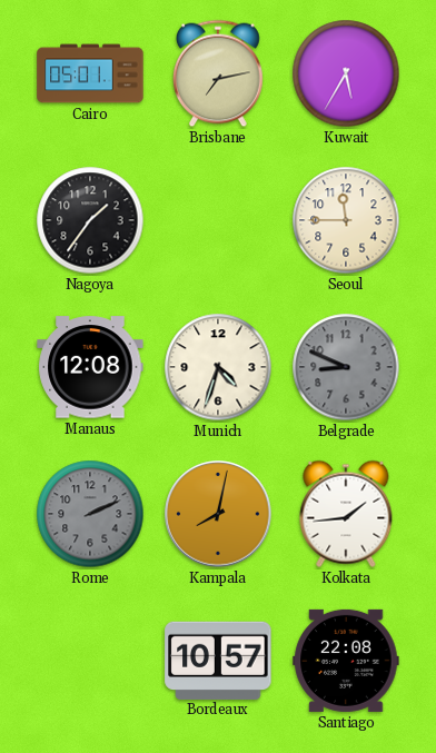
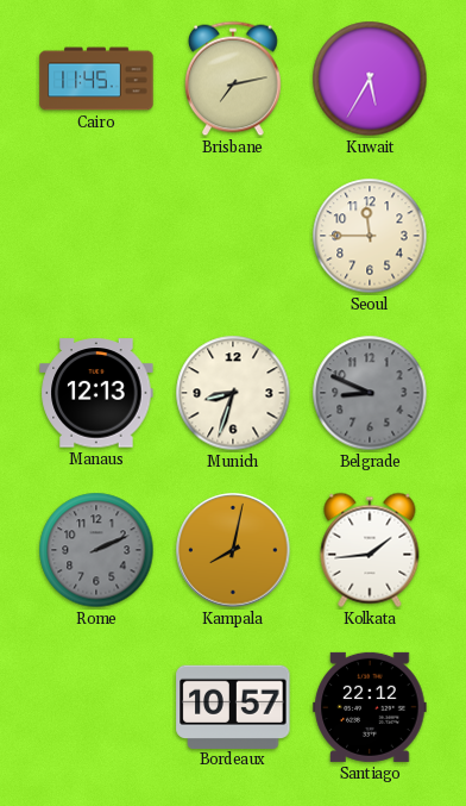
Cairo: 05:01 -> 11:45 (96, 79)
Nagoya: 1:36 -> none (90, 220)
Manaus: 12:08 -> 12:13 (96, 393)
Munich: 4:33 -> 8:33 (233, 393)
Santiago: 22:08 -> 22:12 (370, 707)
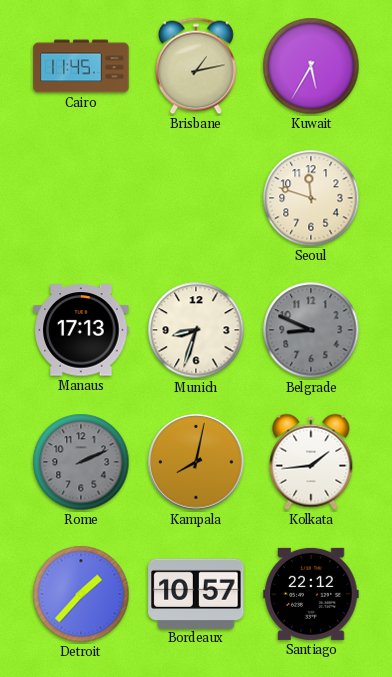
Brisbane: 7:13 -> 1:13 (197, 66)
Seoul: 11:45 -> 11:48 (311, 198)
Manaus: 12:13 -> 17:13 (81, 330)
Detroit: none -> 1:37 (81, 594)
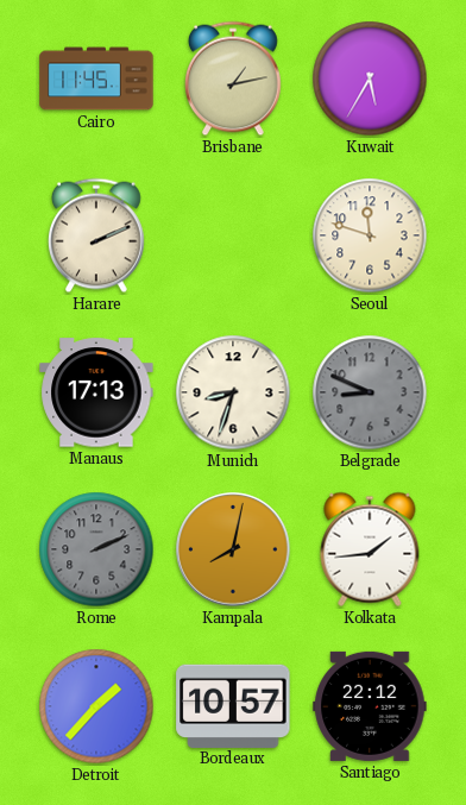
Harare: none -> 2:11 (97, 235)
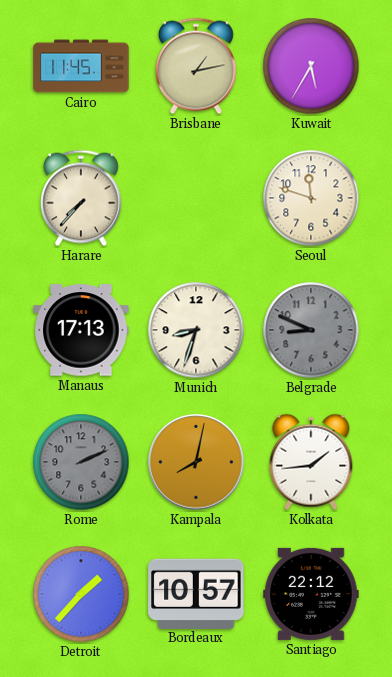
Harare: 2:11 -> 7:37 (82, 198)
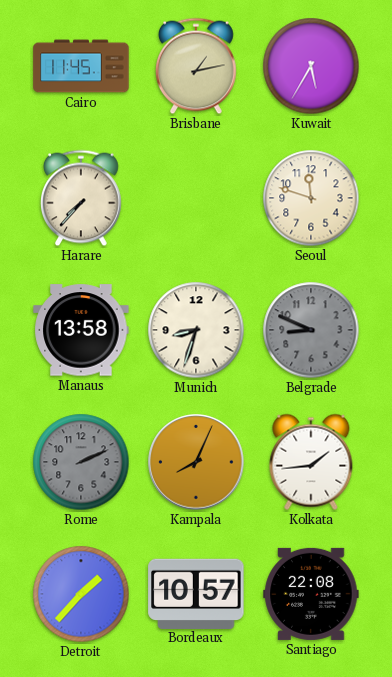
Manaus: 17:13 -> 13:58 (81, 330)
Kampala: 8:02 -> 8:04 (196, 462)
Santiago: 22:12 -> 22:08 (311, 594)
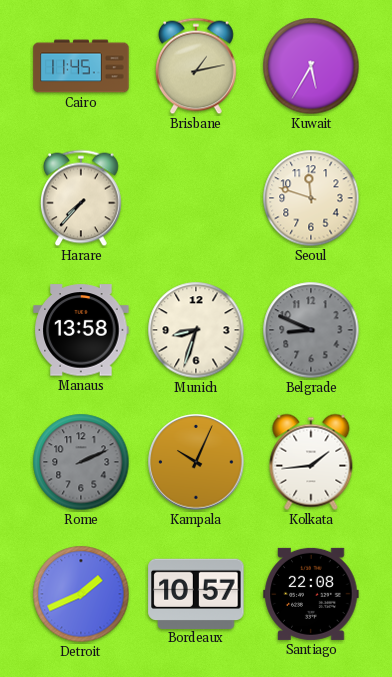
Kampala: 8:04 -> 10:04 (196, 462)
Detroit: 1:37 -> 1:41 (81, 594)
